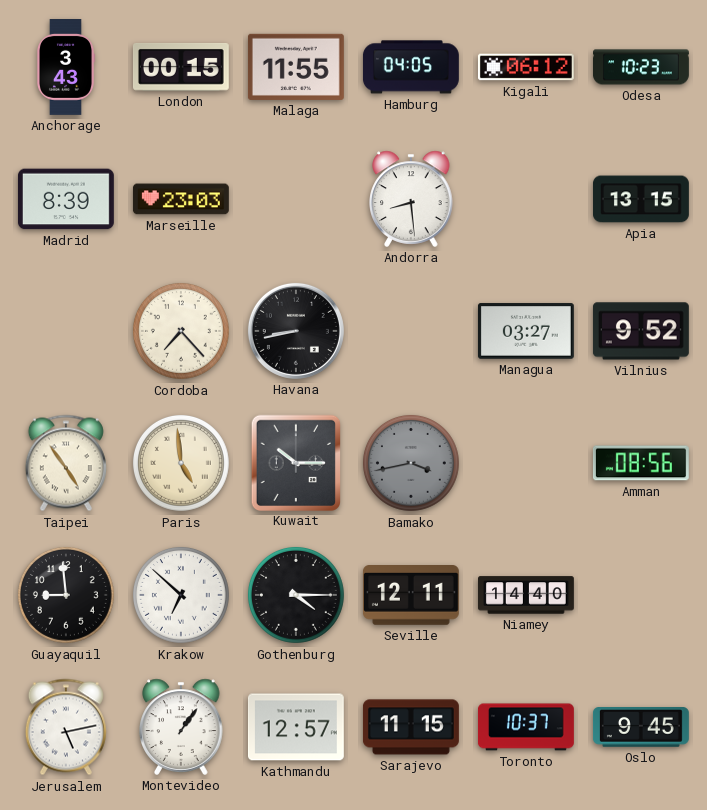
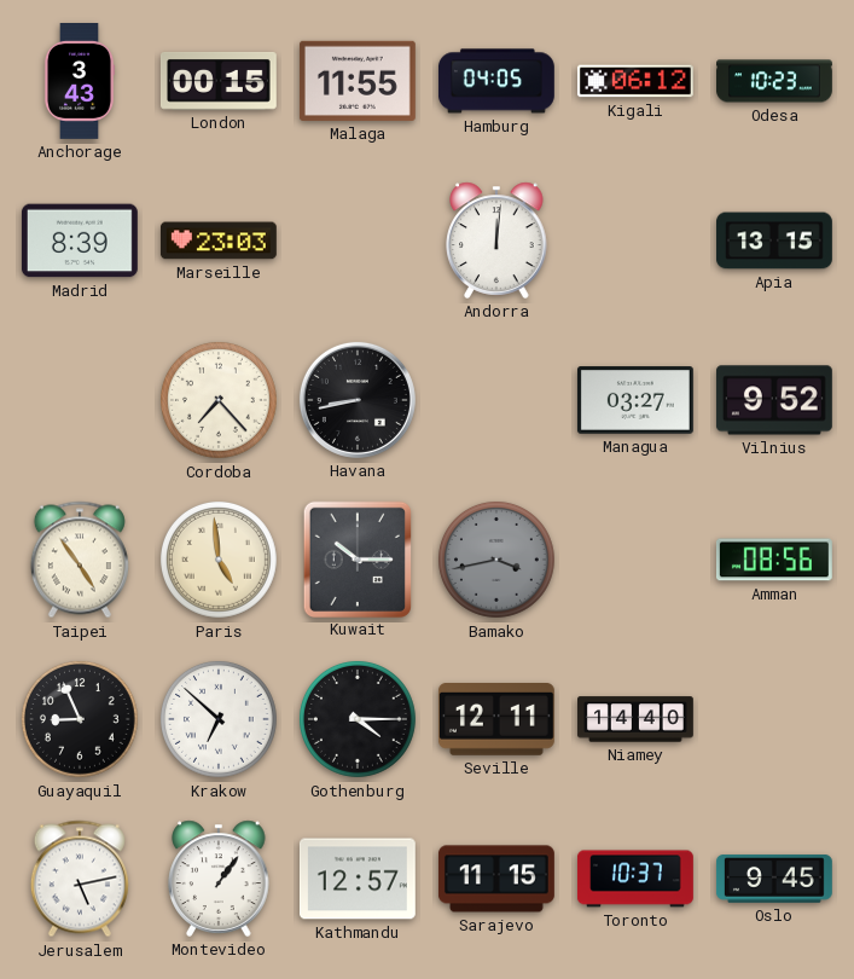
Andorra: 8:29 -> 12:01 (496, 241)
Guayaquil: 8:59 -> 8:56 (81, 720)
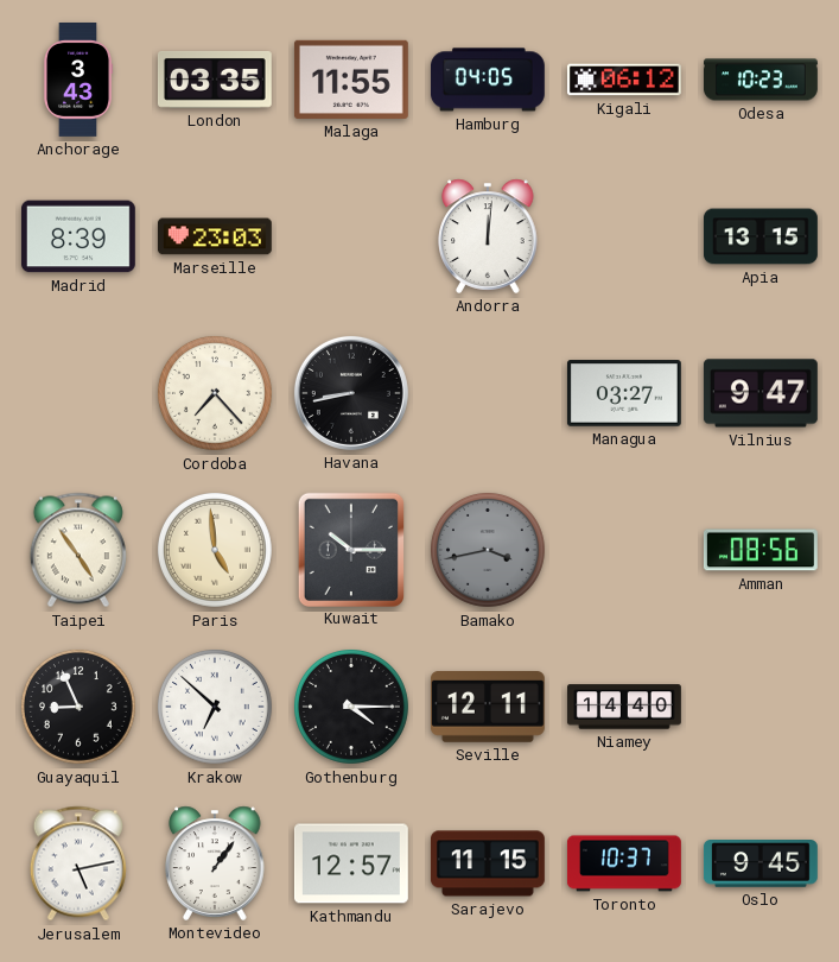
London: 00:15 -> 03:35 (215, 81)
Vilnius: 9:52 -> 9:47 (761, 393)
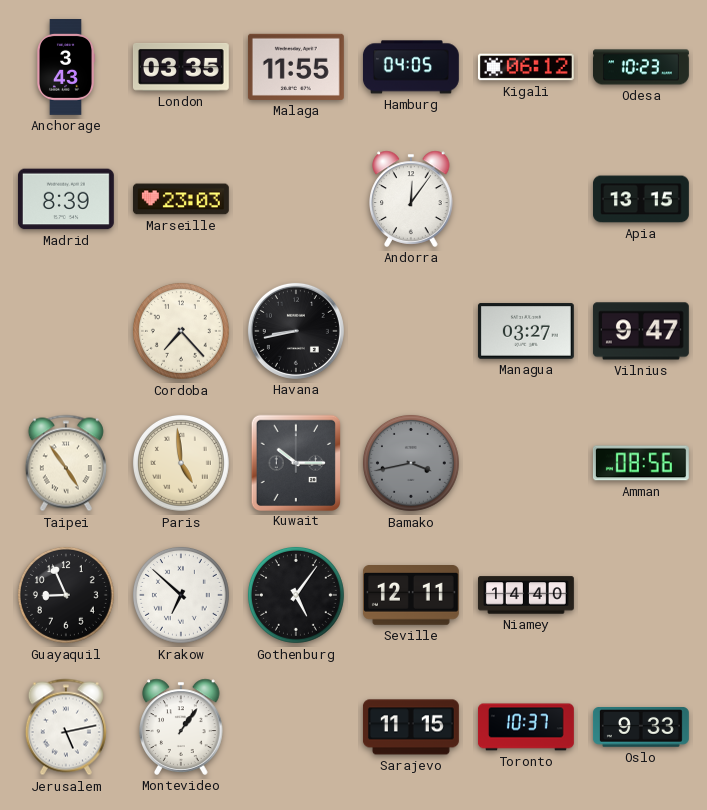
Andorra: 12:01 -> 12:06 (411, 199)
Gothenburg: 4:15 -> 5:06 (297, 596)
Kathmandu: 12:57 -> none (351, 863)
Oslo: 9:45 -> 9:33 (641, 728)
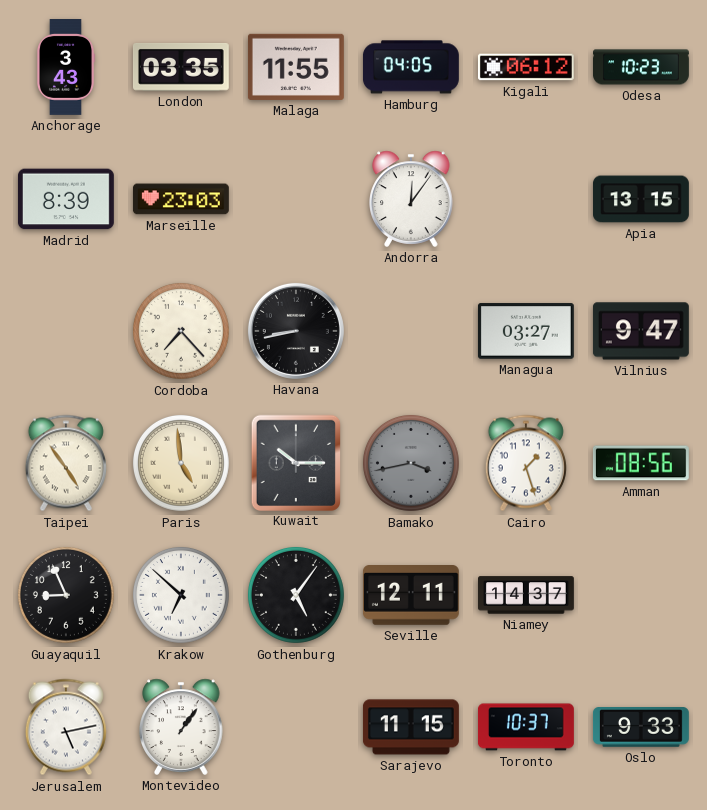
Cairo: none -> 1:27 (526, 463)
Niamey: 14:40 -> 14:37 (527, 595)
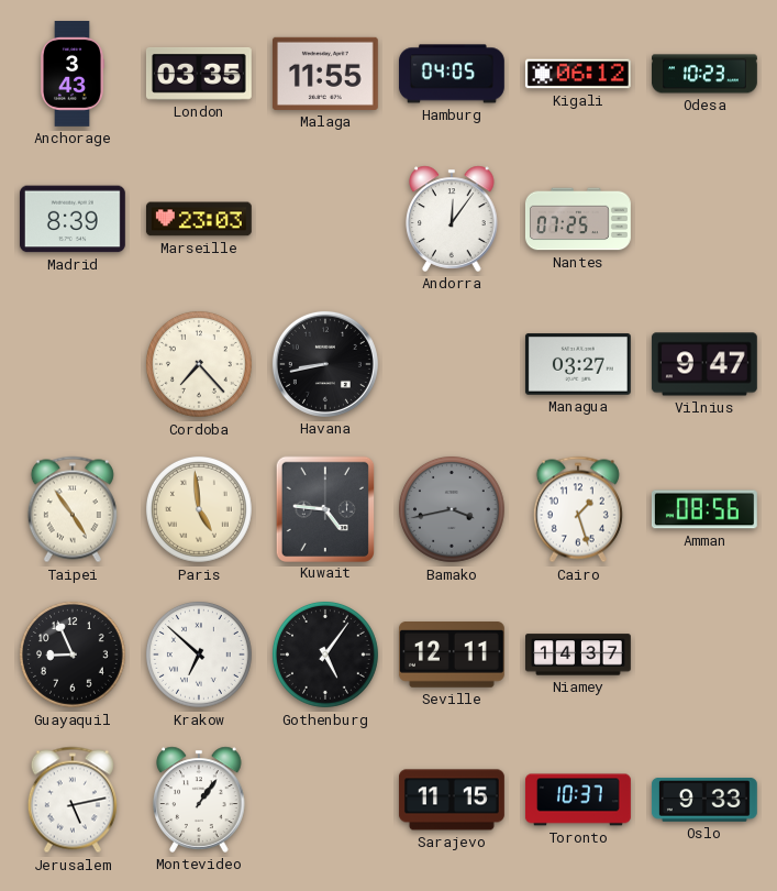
Nantes: none -> 07:25 (578, 219)
Apia: 13:15 -> none (642, 199)
Kuwait: 10:15 -> 4:46 (324, 508)
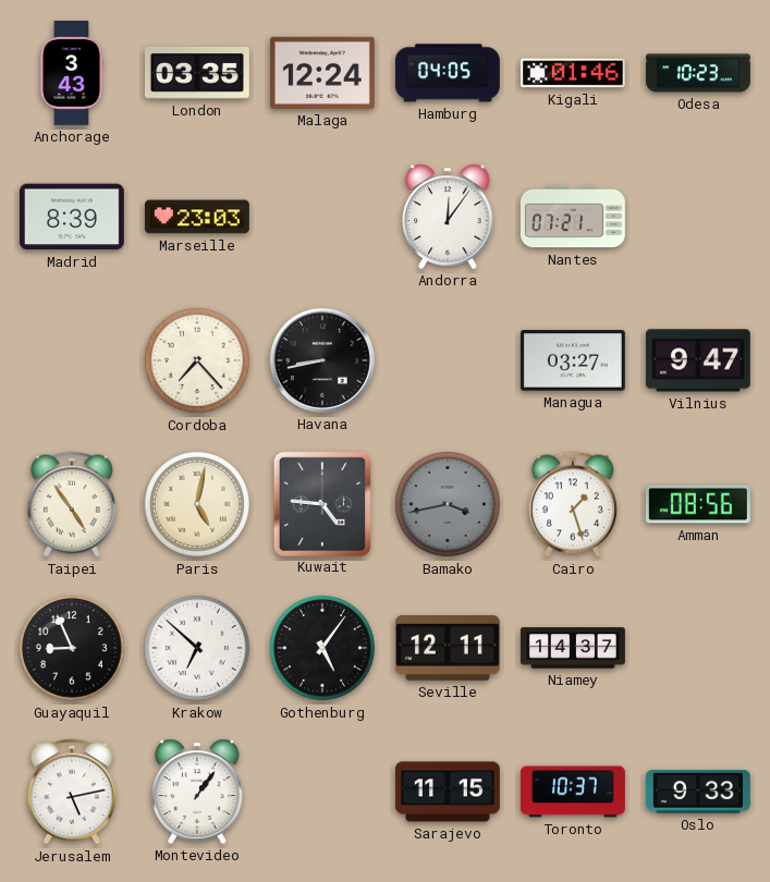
Malaga: 11:55 -> 12:24 (322, 73)
Kigali: 06:12 -> 01:46 (573, 73)
Nantes: 07:25 -> 07:21 (573, 217)
Paris: 4:59 -> 5:02 (198, 505)
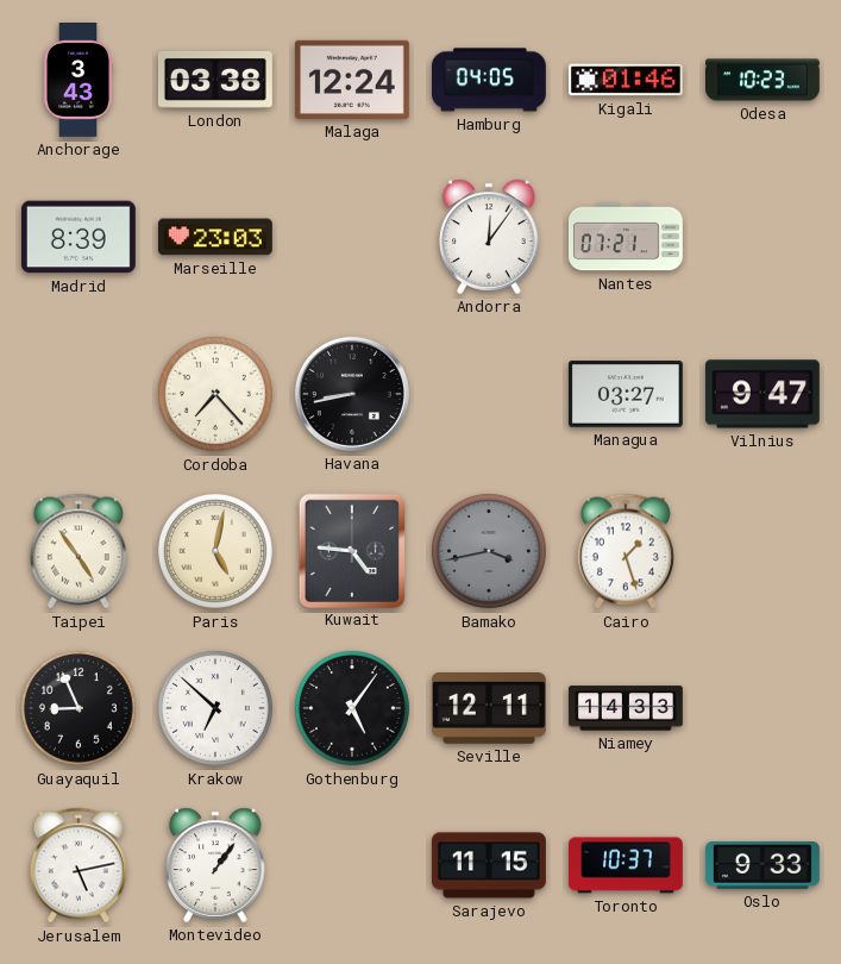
London: 03:35 -> 03:38 (215, 81)
Amman: 08:56 -> none (698, 504)
Niamey: 14:37 -> 14:33 (627, 708)
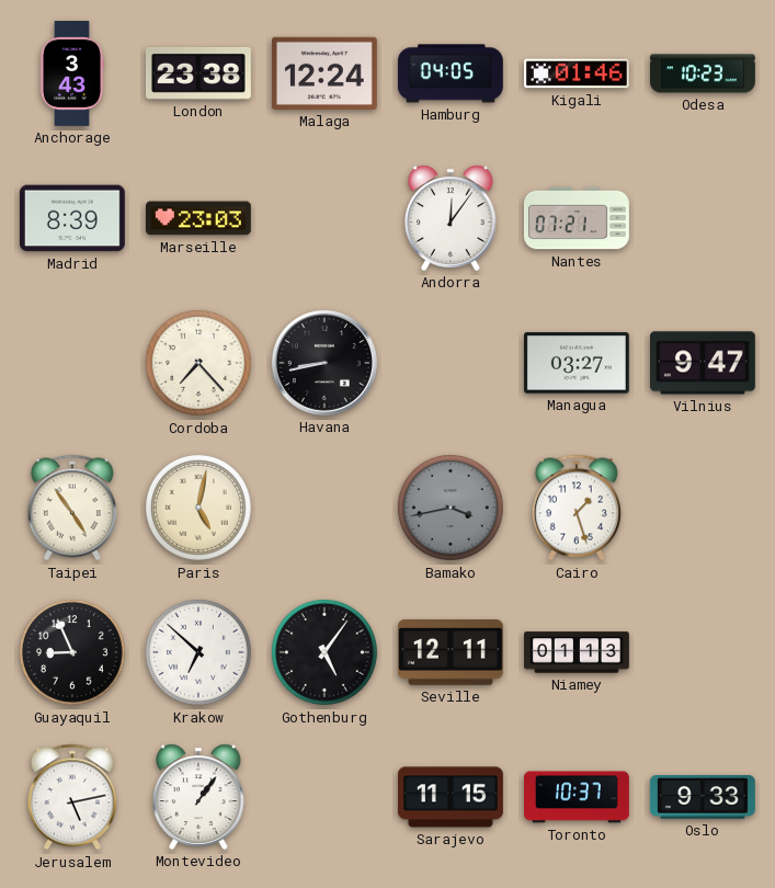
London: 03:38 -> 23:38 (198, 75)
Kuwait: 4:46 -> none (351, 550)
Niamey: 14:33 -> 01:13 (578, 652)
